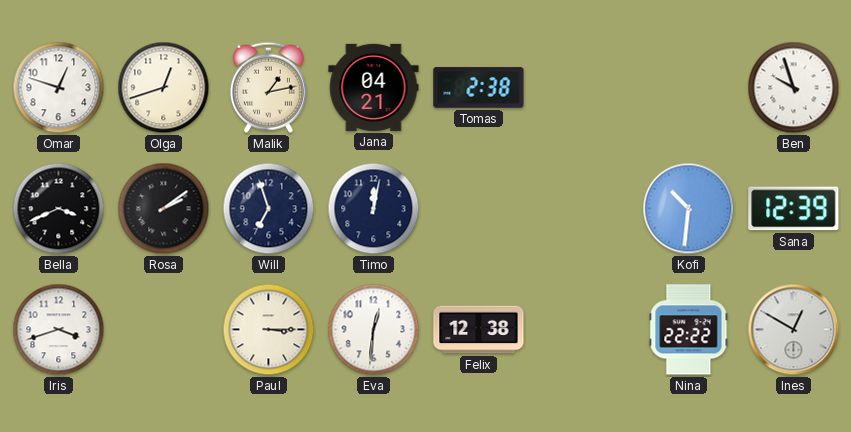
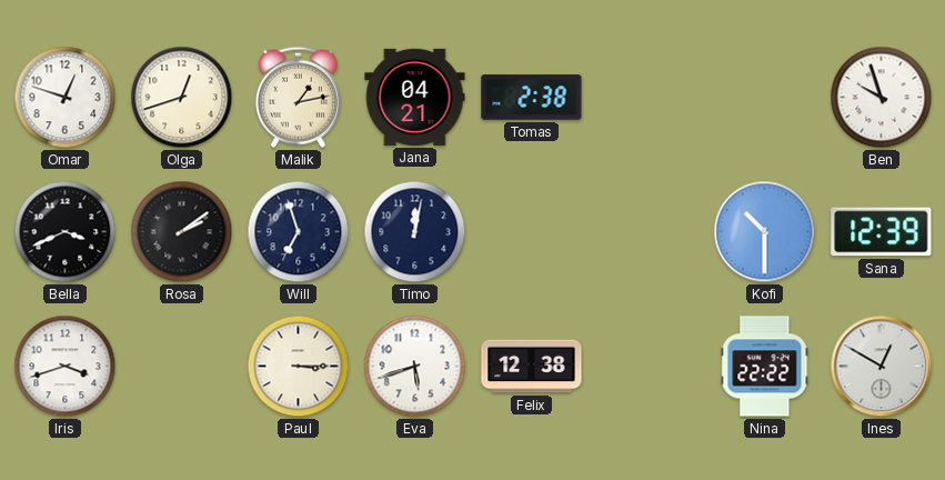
Kofi: 10:31 -> 10:30 (765, 232)
Eva: 12:31 -> 5:42 (415, 367)
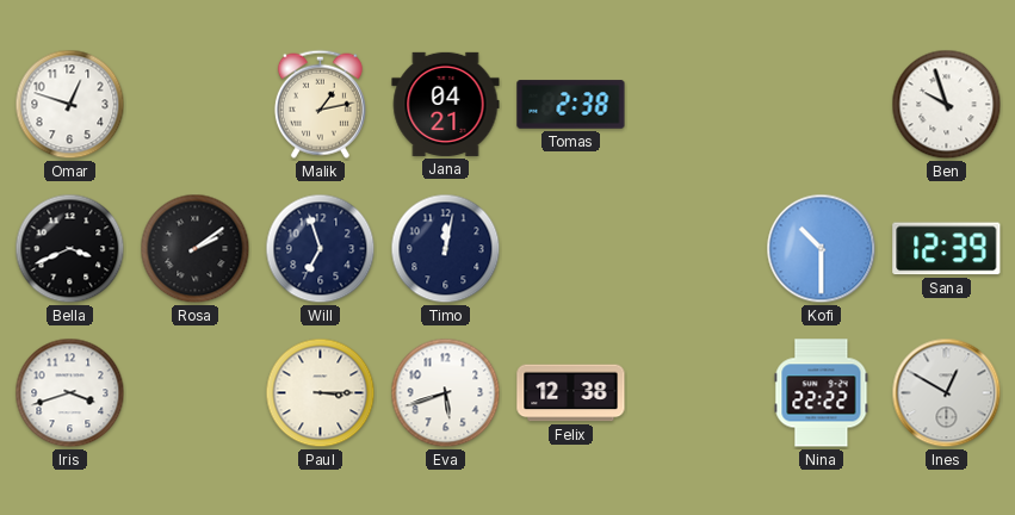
Olga: 12:42 -> none (182, 98)
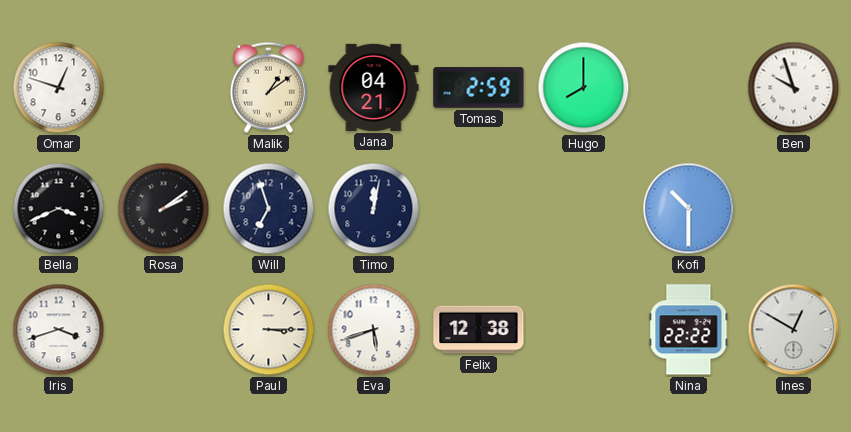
Malik: 1:13 -> 1:09 (268, 87)
Tomas: 2:38 -> 2:59 (479, 88)
Hugo: none -> 8:00 (584, 88)
Sana: 12:39 -> none (947, 249)
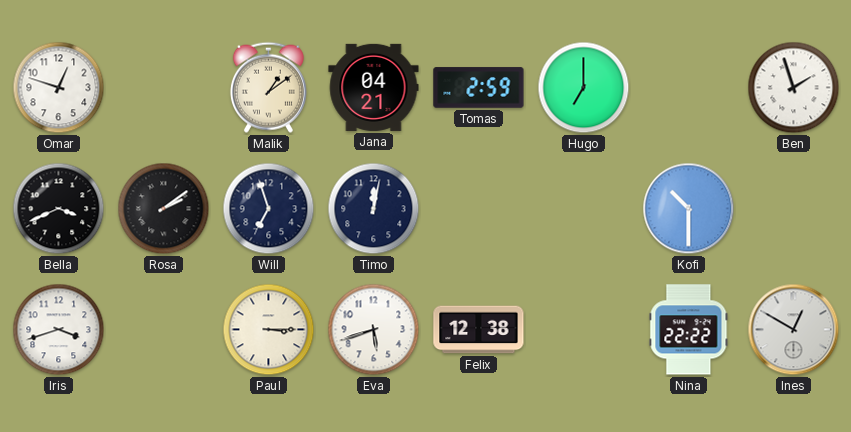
Hugo: 8:00 -> 7:00 (584, 88)
Ben: 9:57 -> 1:57 (794, 88)
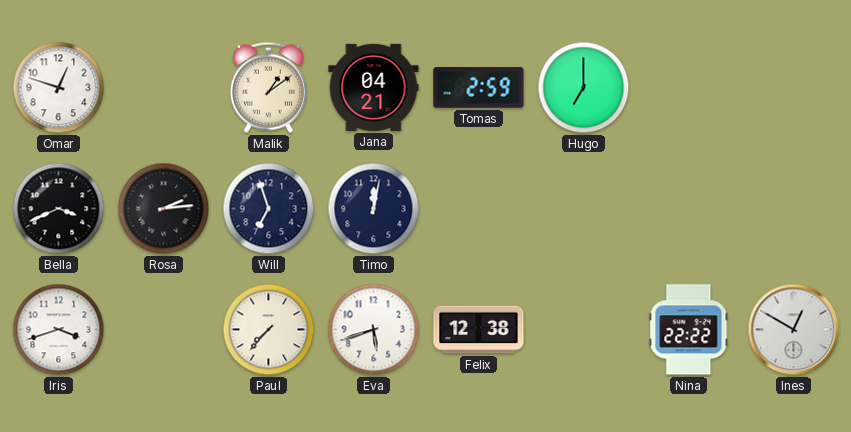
Ben: 1:57 -> none (794, 88)
Rosa: 2:09 -> 2:14 (164, 209)
Kofi: 10:30 -> none (689, 209)
Paul: 3:15 -> 7:37 (269, 330)
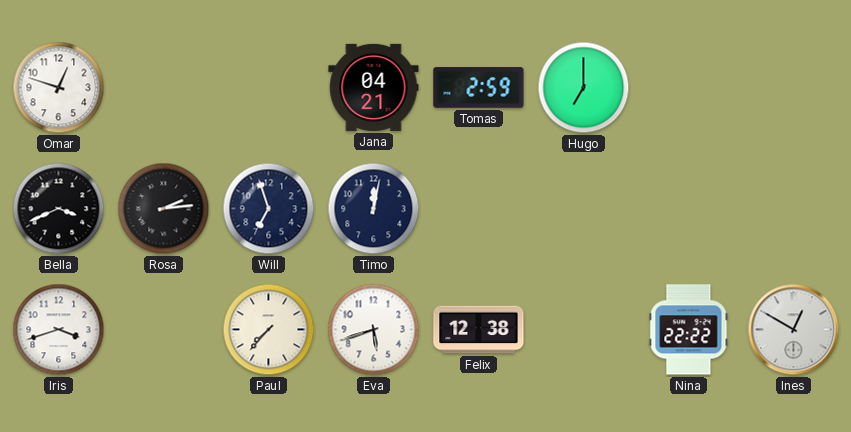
Malik: 1:09 -> none (268, 87)
